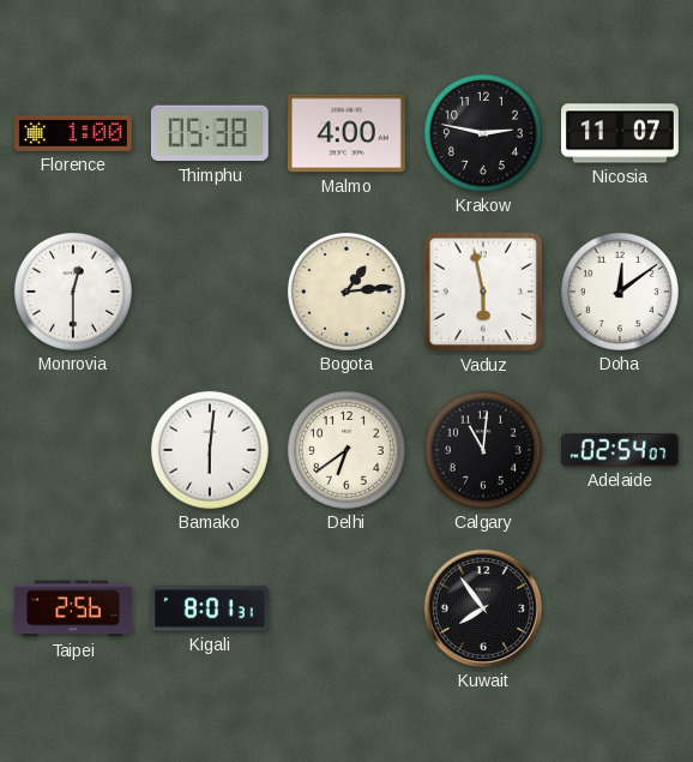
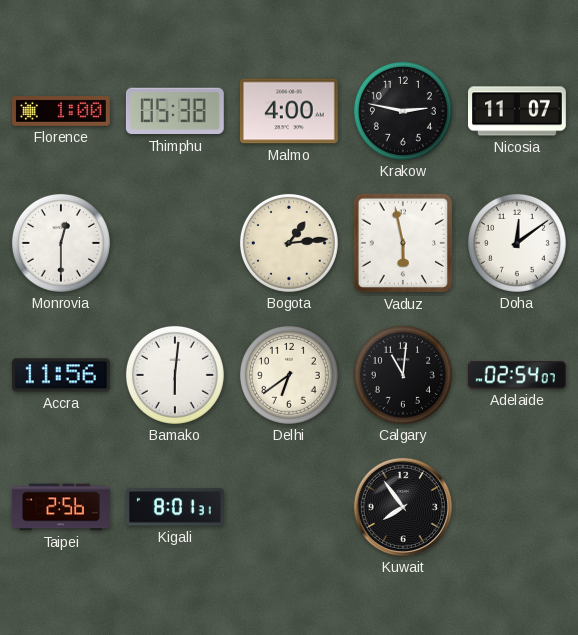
Accra: none -> 11:56 (61, 375)
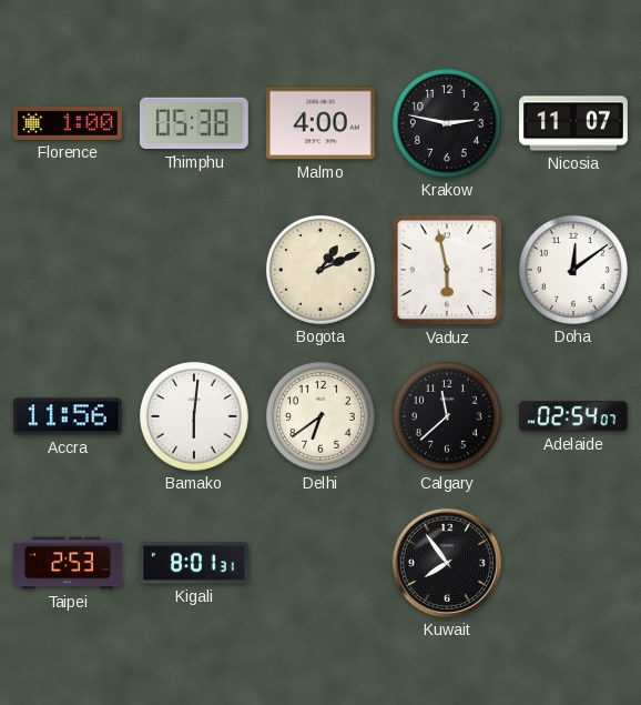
Monrovia: 12:30 -> none (61, 243)
Bogota: 1:14 -> 1:11 (320, 270)
Calgary: 11:01 -> 11:38 (447, 416)
Taipei: 2:56 -> 2:53 (69, 563)
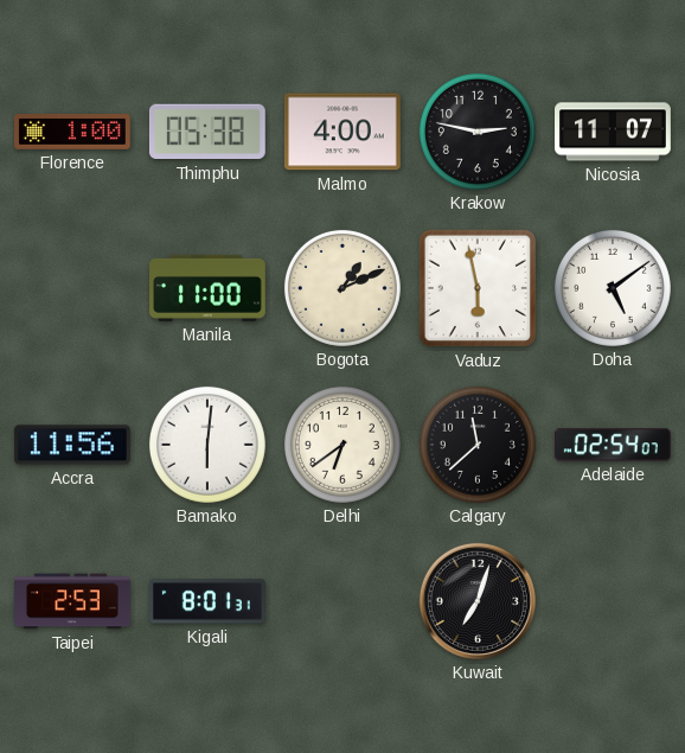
Manila: none -> 11:00 (209, 288)
Doha: 12:09 -> 5:09 (613, 288)
Kuwait: 7:54 -> 7:03 (478, 601)
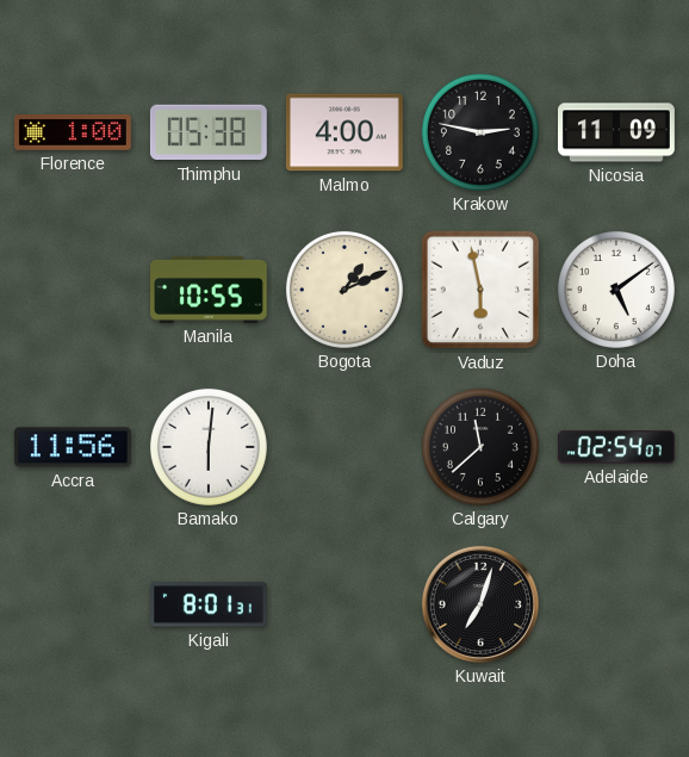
Nicosia: 11:07 -> 11:09 (617, 132)
Manila: 11:00 -> 10:55 (210, 290)
Delhi: 6:39 -> none (342, 445)
Taipei: 2:53 -> none (73, 601)
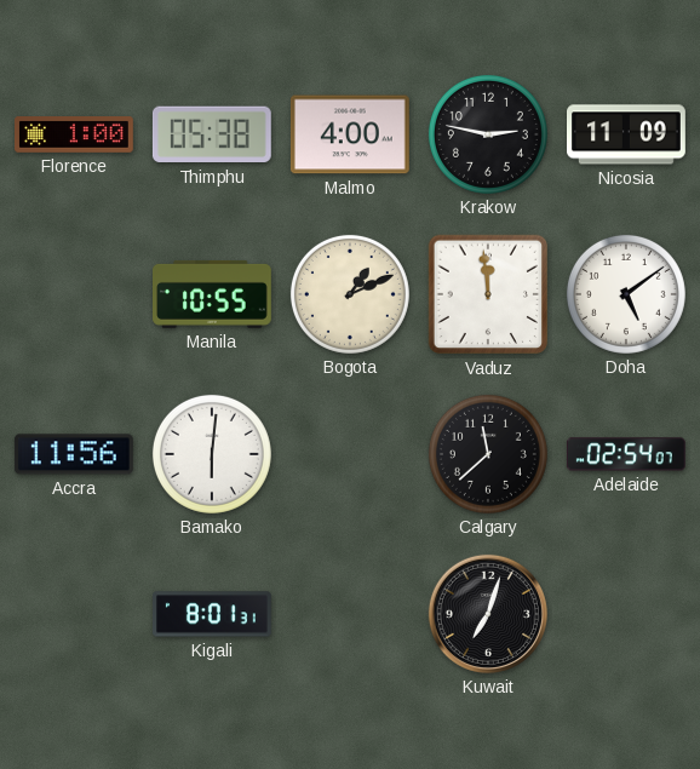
Vaduz: 5:58 -> 11:59 (488, 294)
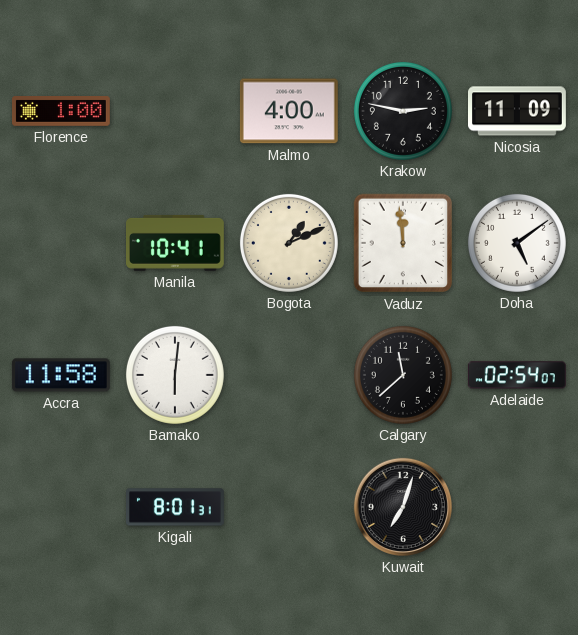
Thimphu: 05:38 -> none (212, 134)
Manila: 10:55 -> 10:41 (176, 243)
Accra: 11:56 -> 11:58 (61, 375)
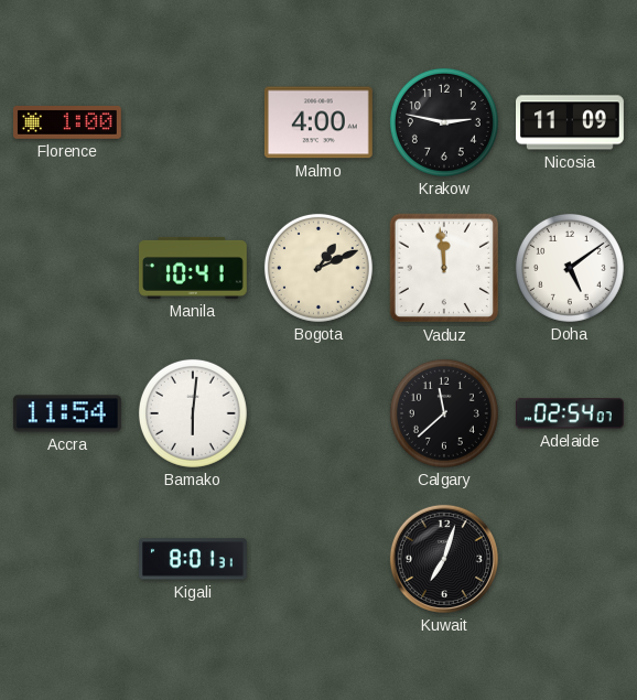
Accra: 11:58 -> 11:54 (67, 413)
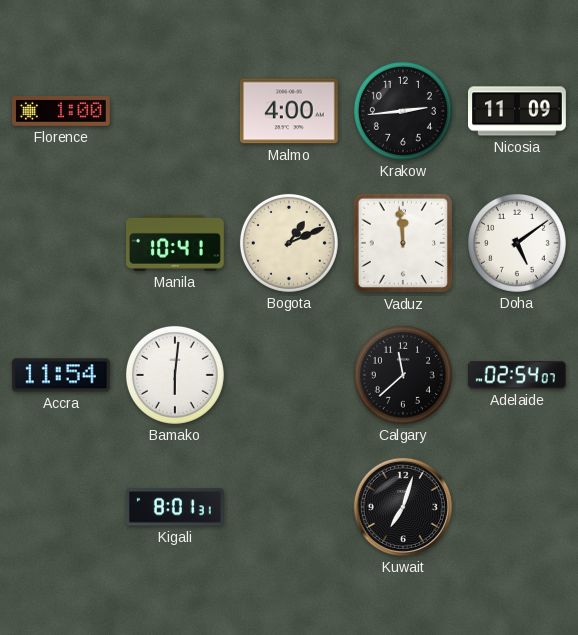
Krakow: 2:47 -> 2:44 (403, 111)
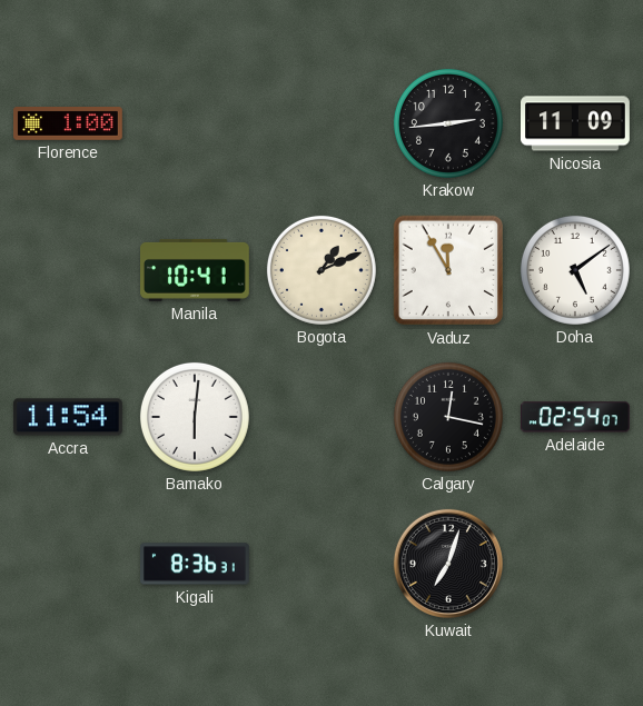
Malmo: 4:00 -> none (289, 111)
Vaduz: 11:59 -> 11:55 (448, 270)
Calgary: 11:38 -> 12:17 (448, 417)
Kigali: 8:01 -> 8:36 (196, 564)
